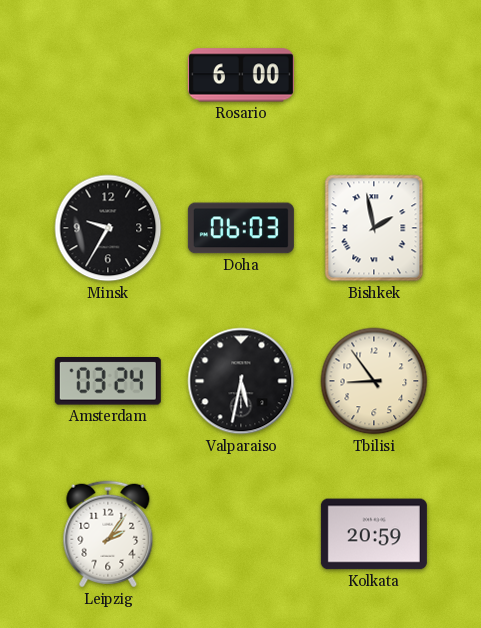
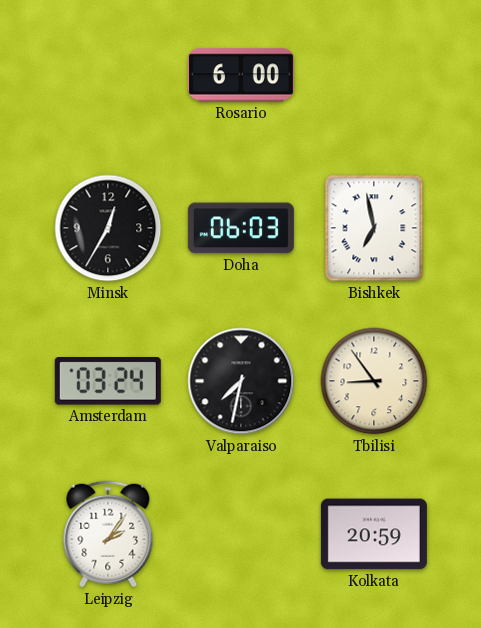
Minsk: 9:35 -> 12:35 (108, 228)
Bishkek: 1:58 -> 6:58 (374, 228)
Valparaiso: 5:32 -> 7:32 (241, 381)
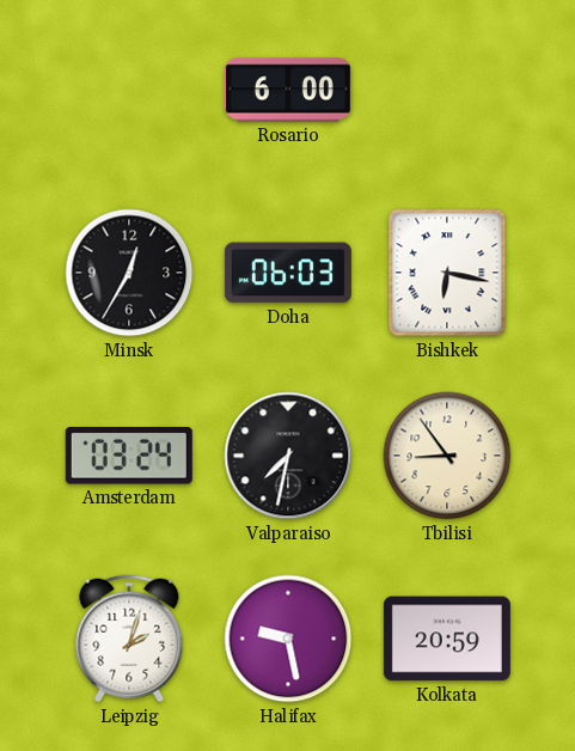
Bishkek: 6:58 -> 6:17 (447, 273)
Leipzig: 2:06 -> 2:03 (129, 639)
Halifax: none -> 9:28 (288, 639)
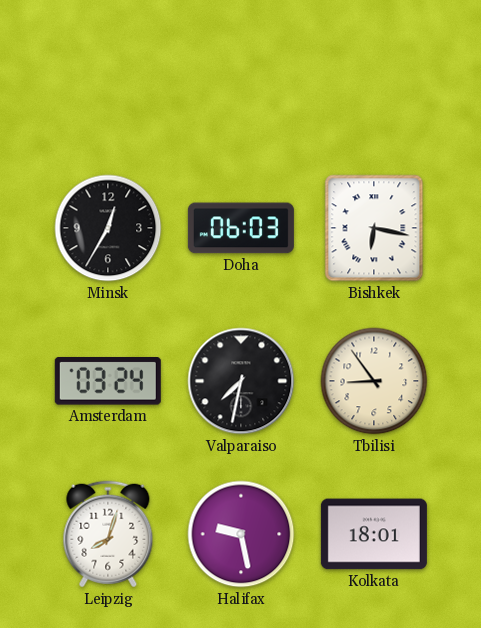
Rosario: 6:00 -> none (288, 90)
Leipzig: 2:03 -> 8:03 (108, 534)
Kolkata: 20:59 -> 18:01 (374, 534)
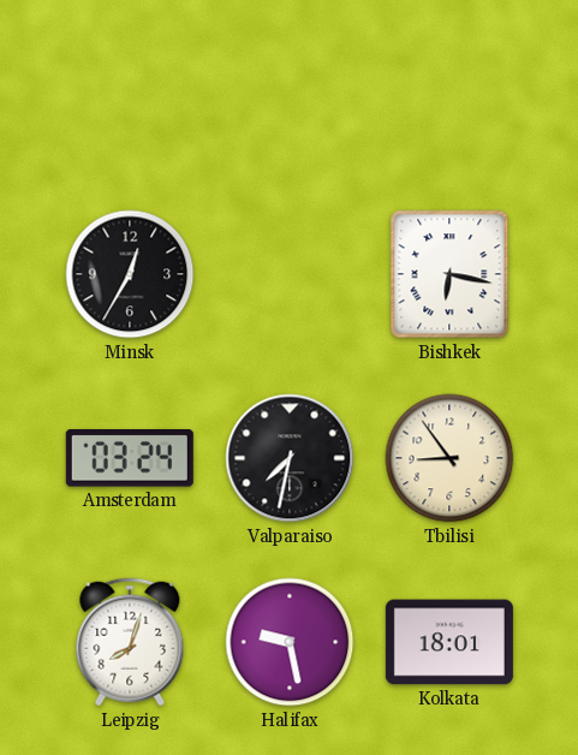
Doha: 06:03 -> none (241, 228)
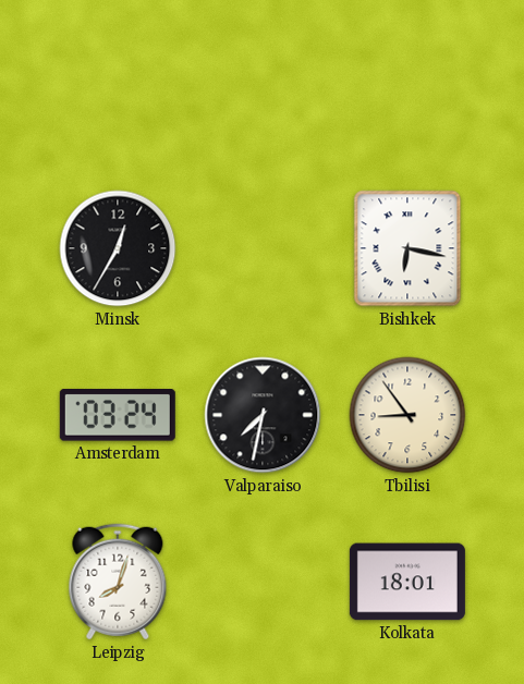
Halifax: 9:28 -> none (290, 642)
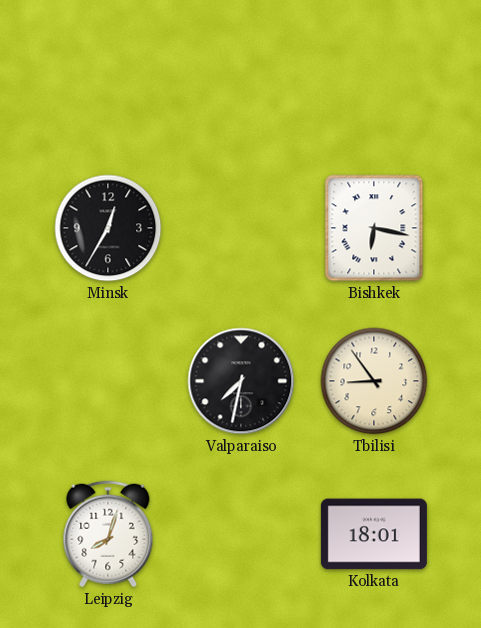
Amsterdam: 03:24 -> none (118, 416)
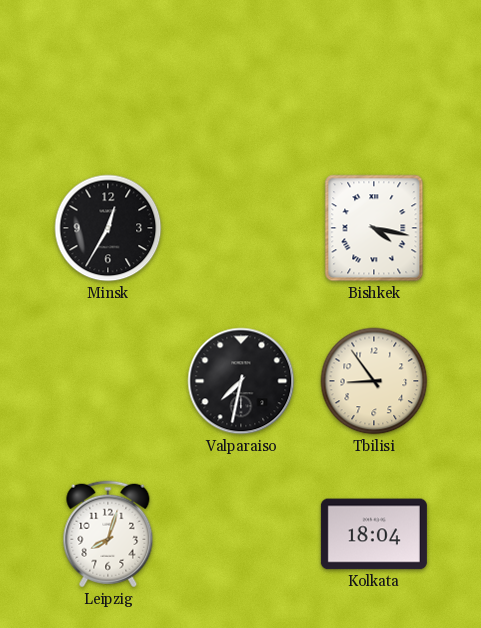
Bishkek: 6:17 -> 4:17 (374, 228)
Kolkata: 18:01 -> 18:04 (374, 534)
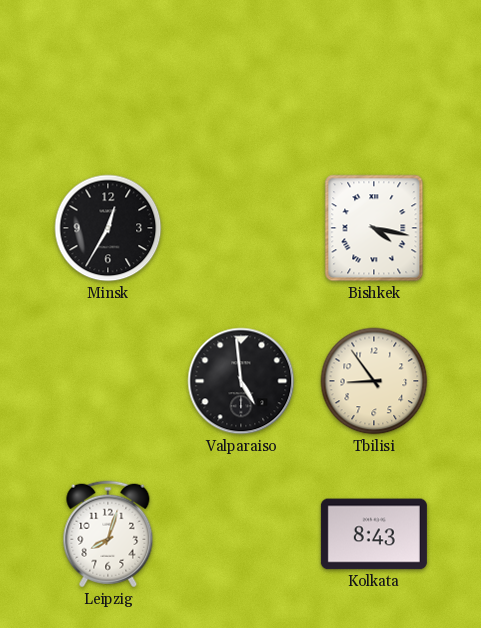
Valparaiso: 7:32 -> 4:59 (241, 381)
Kolkata: 18:04 -> 8:43 (374, 534)
